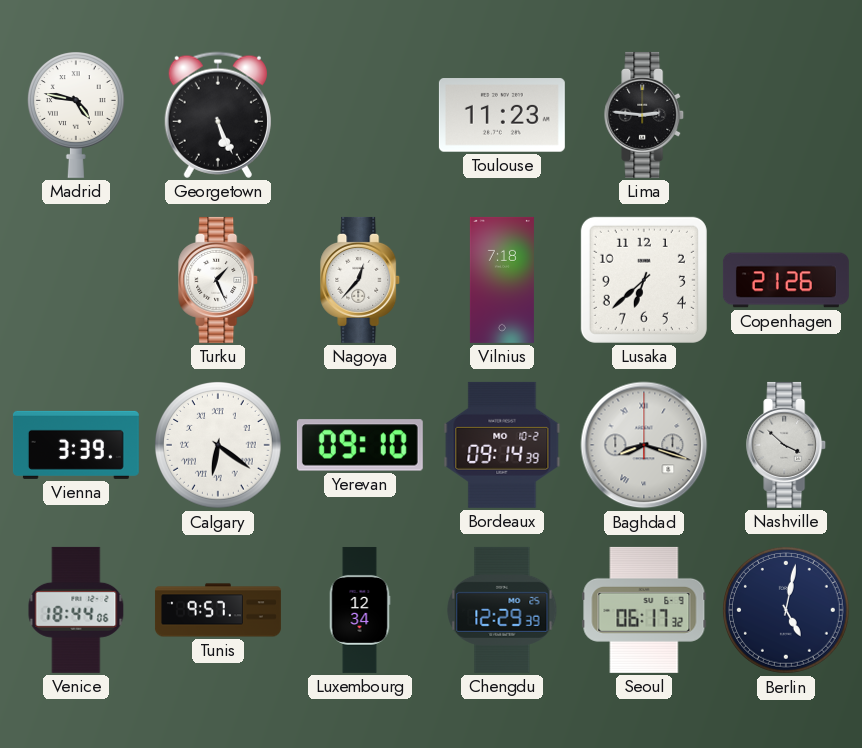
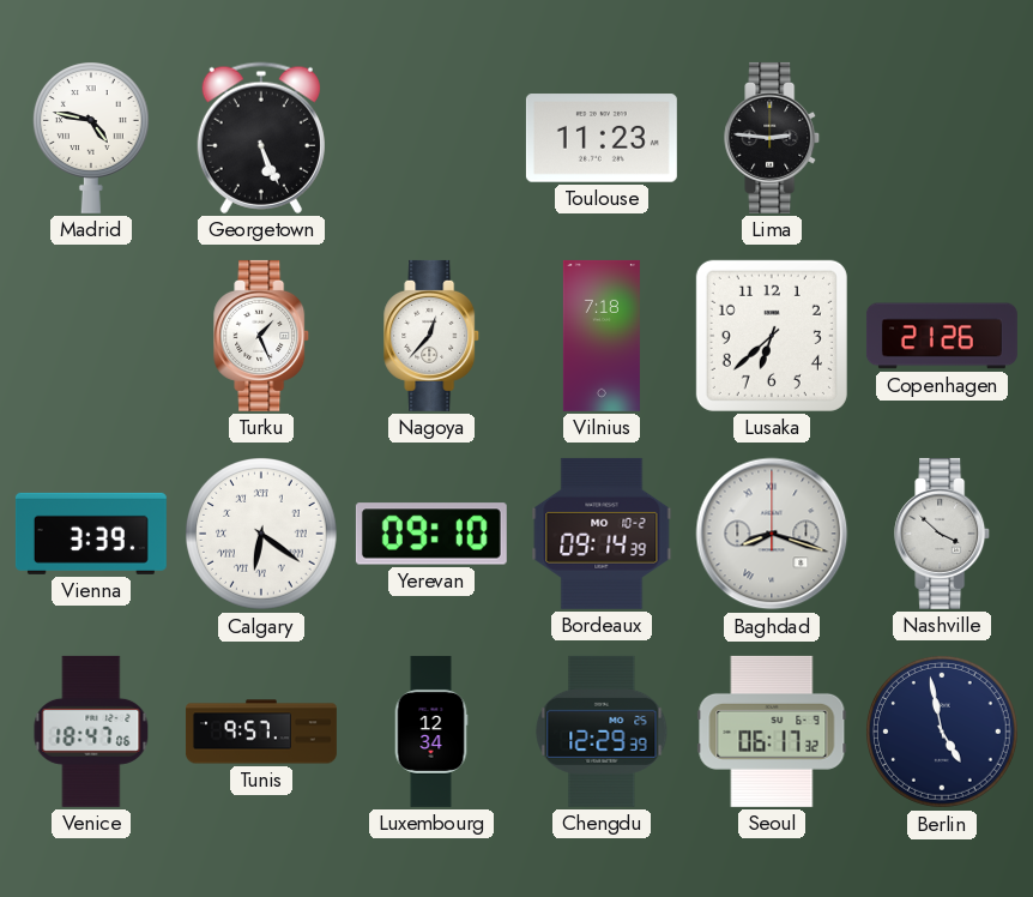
Venice: 18:44 -> 18:47 (91, 732)
Berlin: 5:02 -> 4:58 (943, 733)
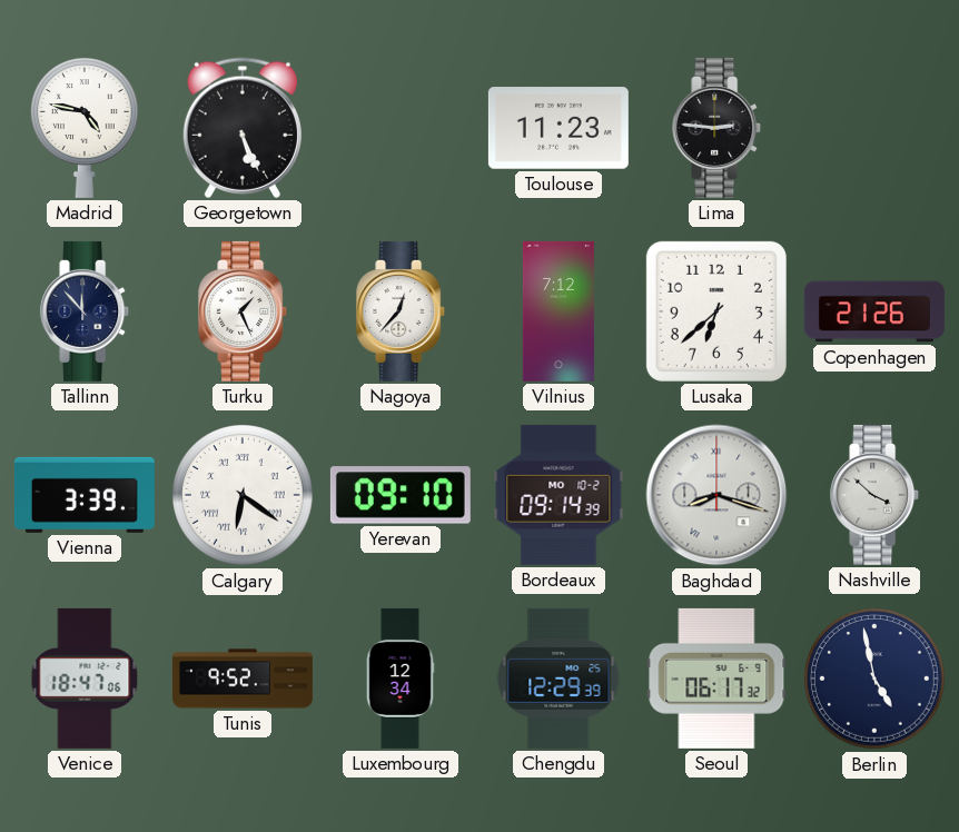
Tallinn: none -> 11:53 (86, 311)
Vilnius: 7:18 -> 7:12 (558, 311)
Tunis: 9:57 -> 9:52 (243, 679)
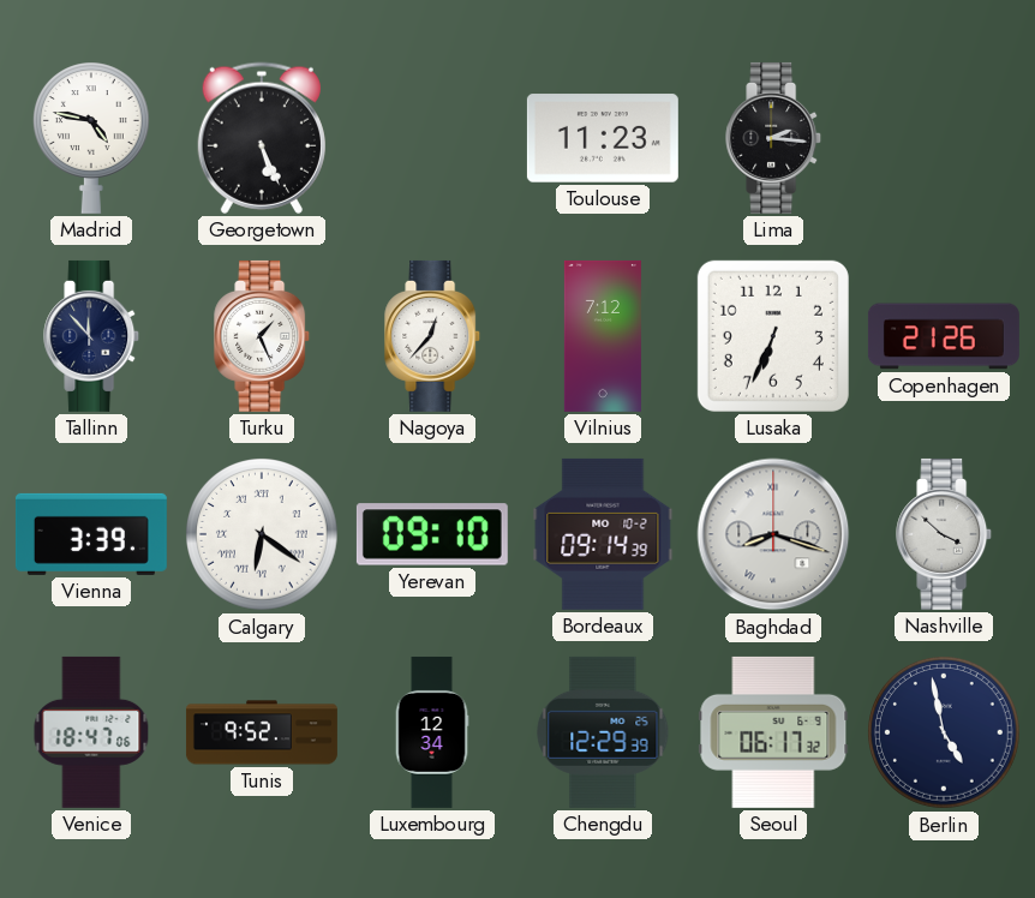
Lima: 2:46 -> 2:16 (774, 138)
Lusaka: 6:38 -> 6:34 (773, 336)
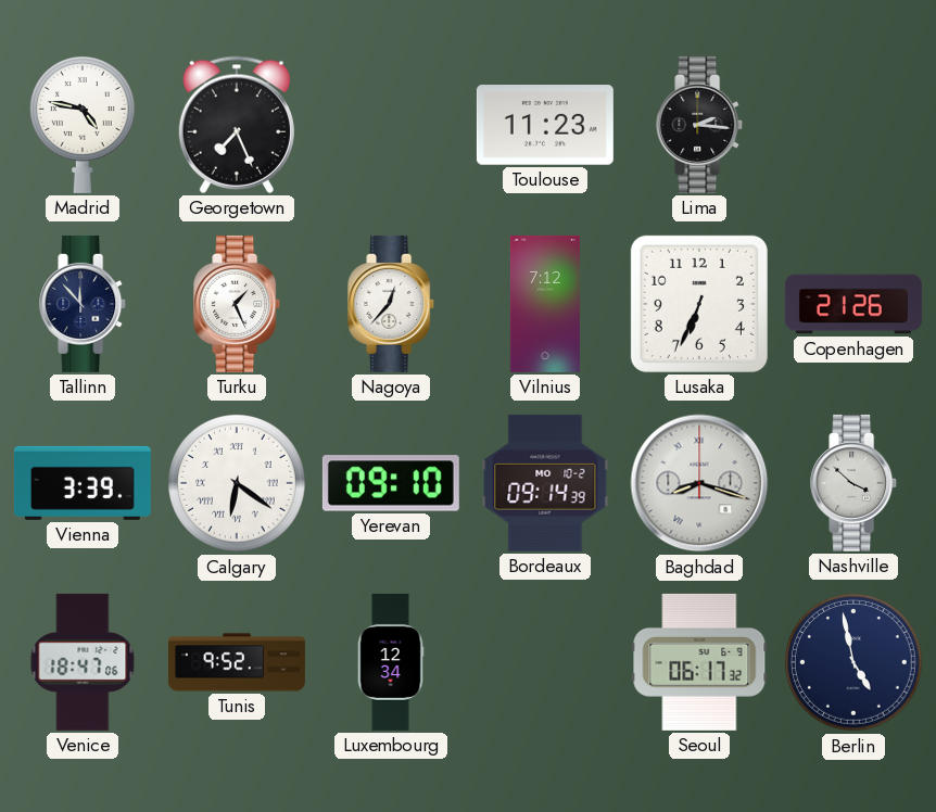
Georgetown: 5:26 -> 7:26 (237, 125)
Chengdu: 12:29 -> none (603, 732)
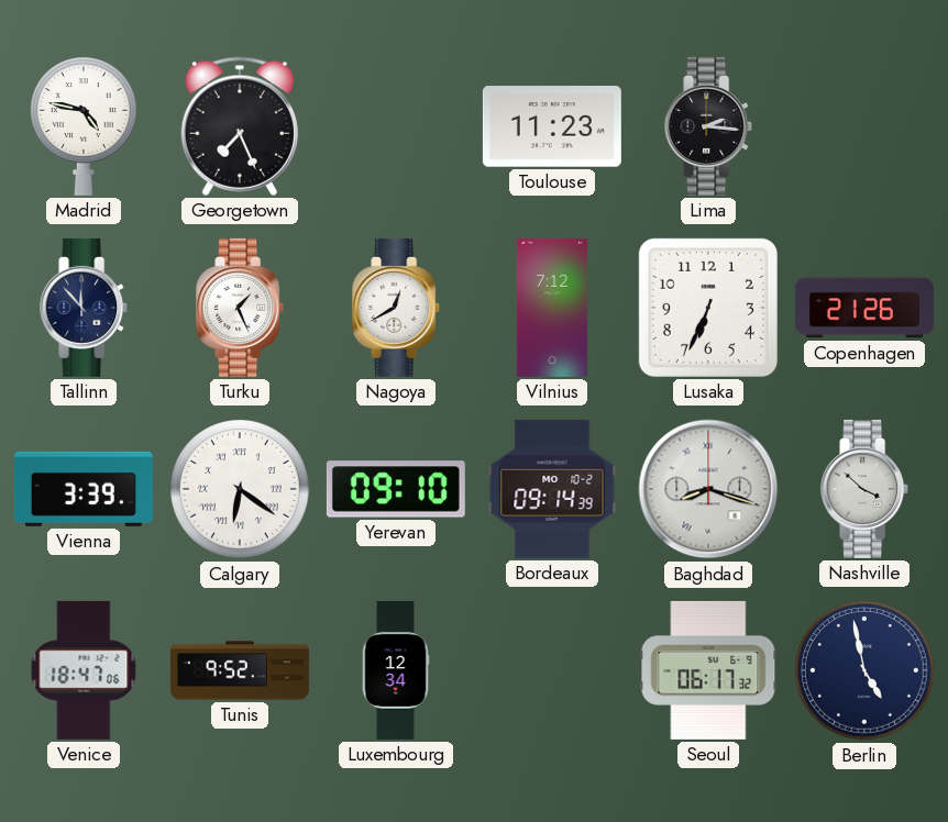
Nagoya: 12:37 -> 12:40 (397, 308)
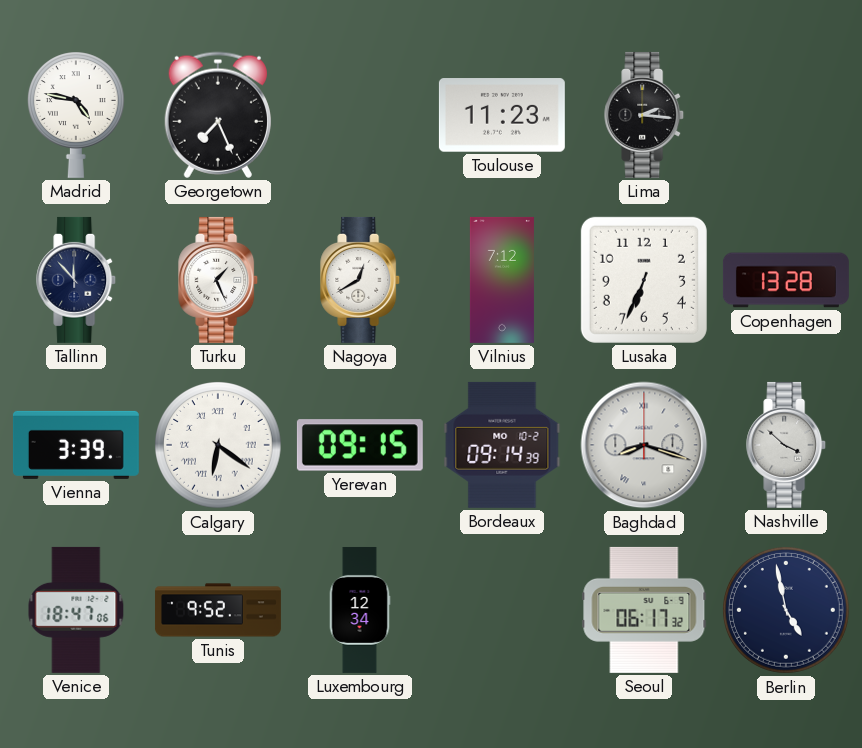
Copenhagen: 21:26 -> 13:28 (786, 280)
Yerevan: 09:10 -> 09:15 (360, 445)
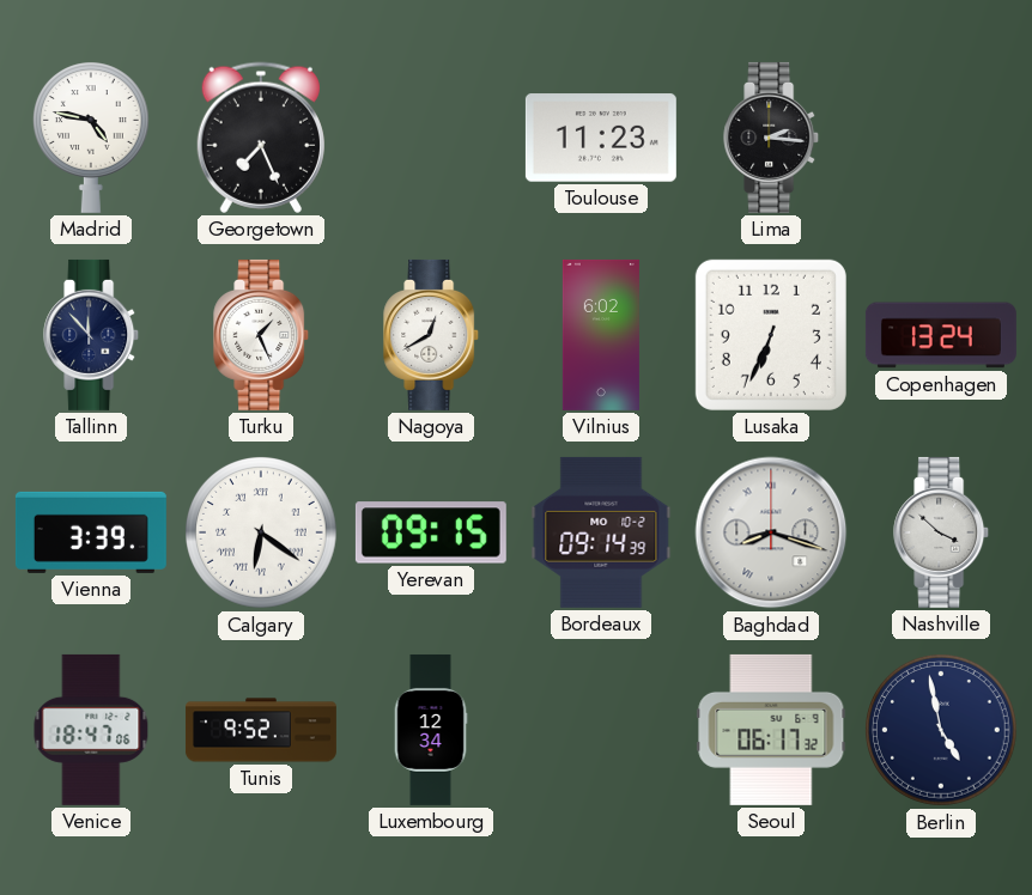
Vilnius: 7:12 -> 6:02 (601, 335)
Copenhagen: 13:28 -> 13:24 (941, 335)
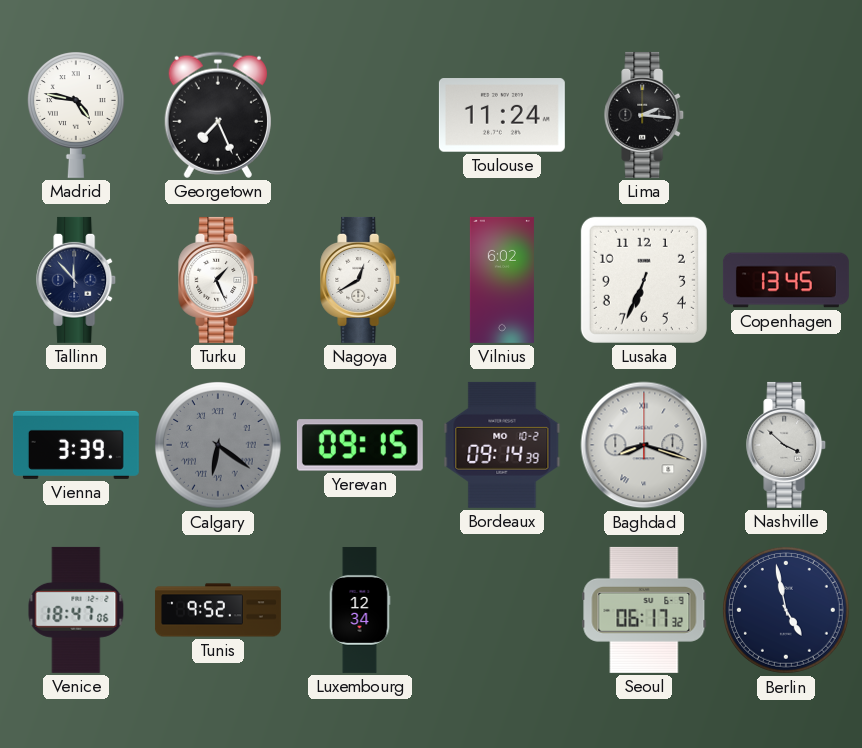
Toulouse: 11:23 -> 11:24 (502, 115)
Copenhagen: 13:24 -> 13:45 (786, 280)
Calgary dial: white -> grey (219, 446)
